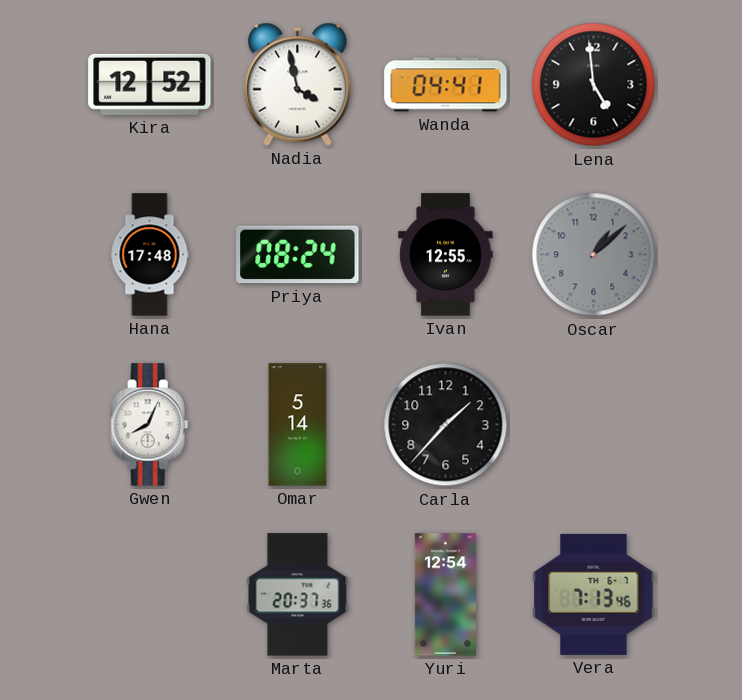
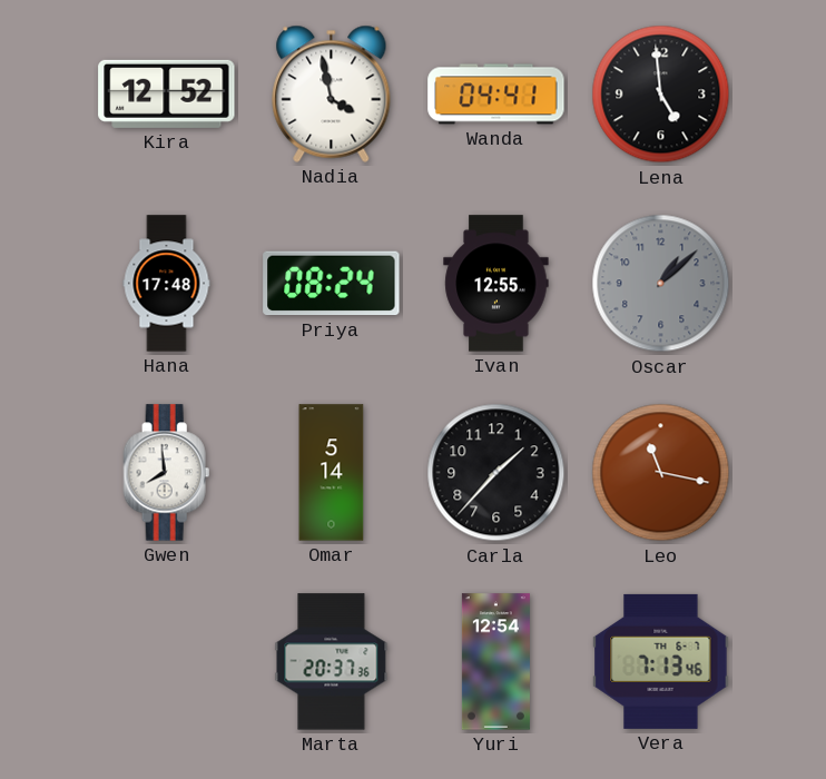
Gwen: 8:04 -> 7:59 (167, 473)
Leo: none -> 11:17 (661, 473)
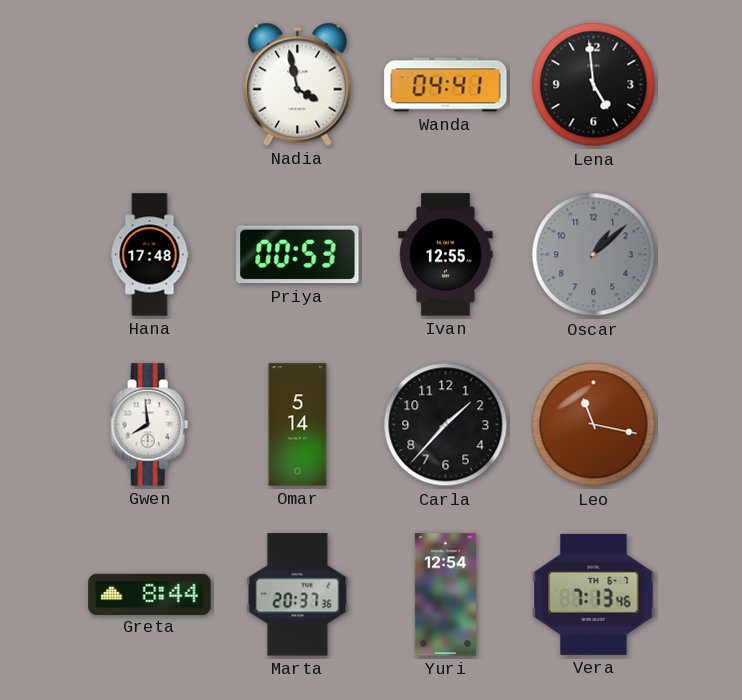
Kira: 12:52 -> none (167, 93)
Priya: 08:24 -> 00:53 (298, 255)
Greta: none -> 8:44 (150, 594)
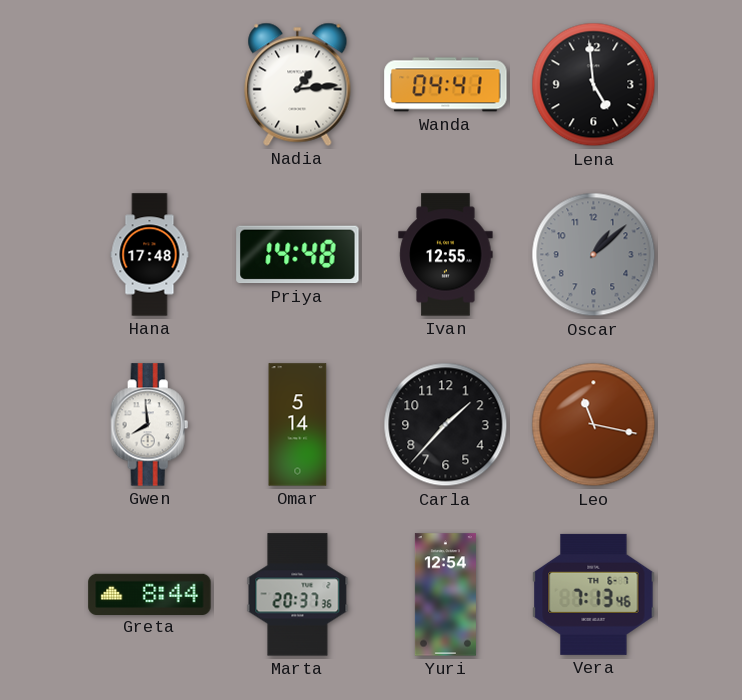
Nadia: 3:58 -> 1:14 (298, 84)
Priya: 00:53 -> 14:48 (298, 255)
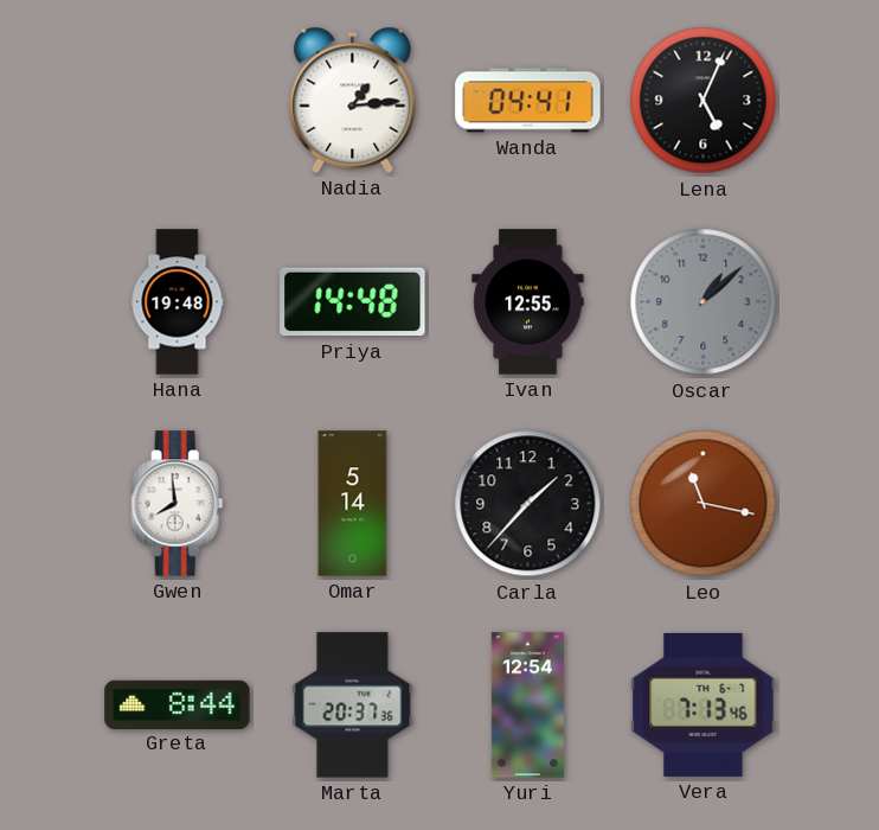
Lena: 4:59 -> 5:04 (704, 101)
Hana: 17:48 -> 19:48 (178, 302)
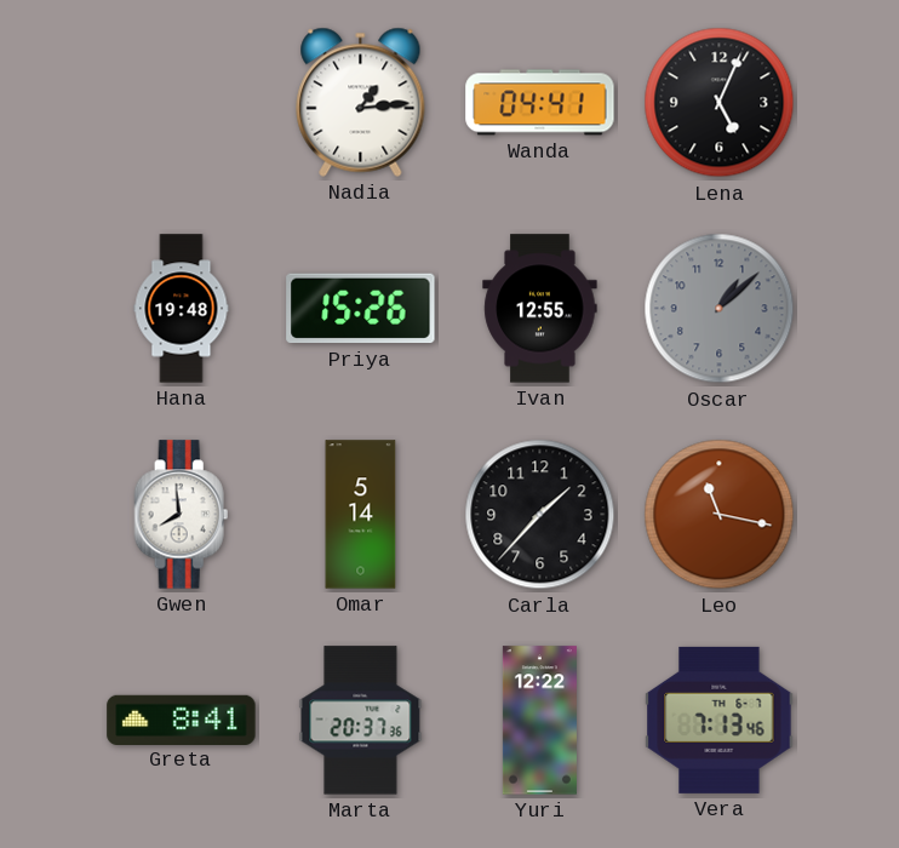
Priya: 14:48 -> 15:26 (361, 309)
Greta: 8:44 -> 8:41 (182, 720)
Yuri: 12:54 -> 12:22 (539, 721)
